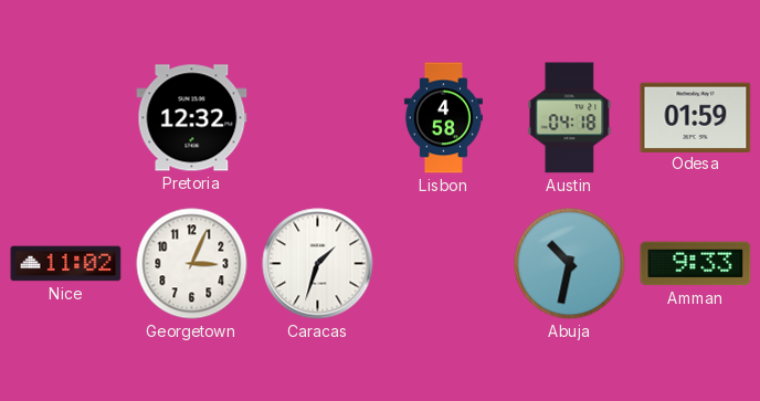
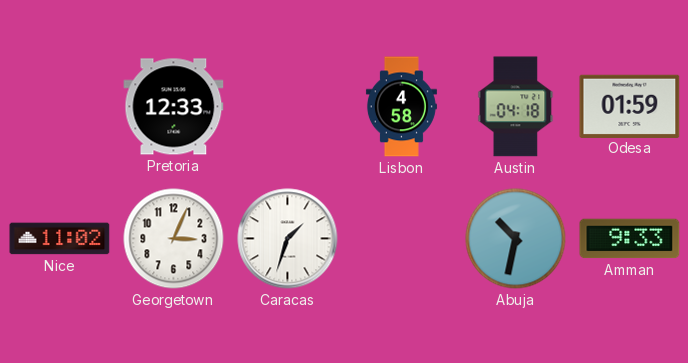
Pretoria: 12:32 -> 12:33 (174, 107)
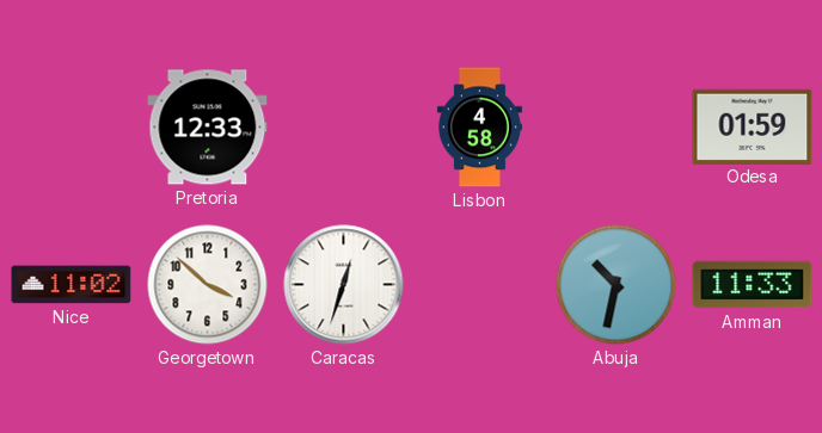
Austin: 04:18 -> none (516, 107)
Georgetown: 3:04 -> 3:52 (208, 285)
Caracas: 1:33 -> 12:33 (344, 285)
Amman: 9:33 -> 11:33 (753, 285)
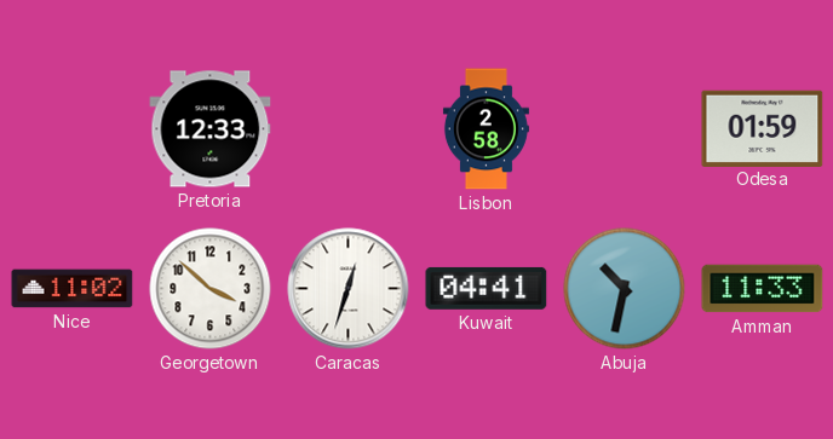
Lisbon: 4:58 -> 2:58 (486, 129)
Kuwait: none -> 04:41 (487, 288)
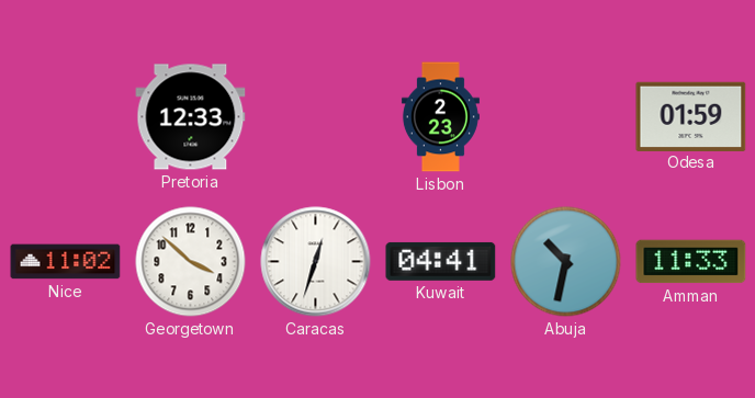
Lisbon: 2:58 -> 2:23 (440, 117)
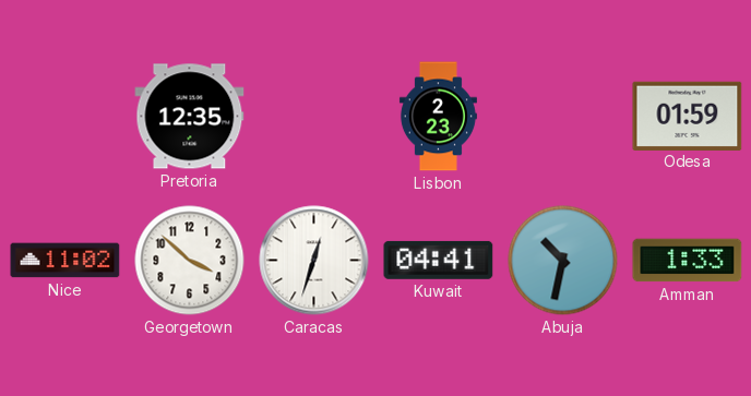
Pretoria: 12:33 -> 12:35 (190, 117)
Amman: 11:33 -> 1:33 (688, 261)
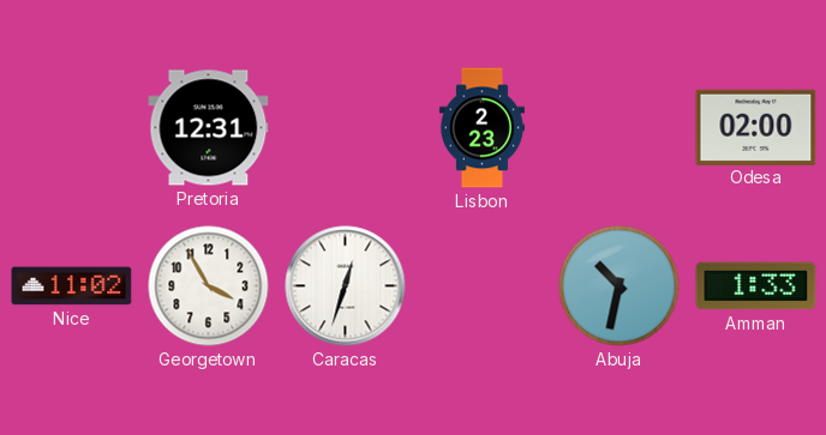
Pretoria: 12:35 -> 12:31 (209, 128)
Odesa: 01:59 -> 02:00 (756, 127)
Georgetown: 3:52 -> 3:55 (209, 286)
Kuwait: 04:41 -> none (439, 260)
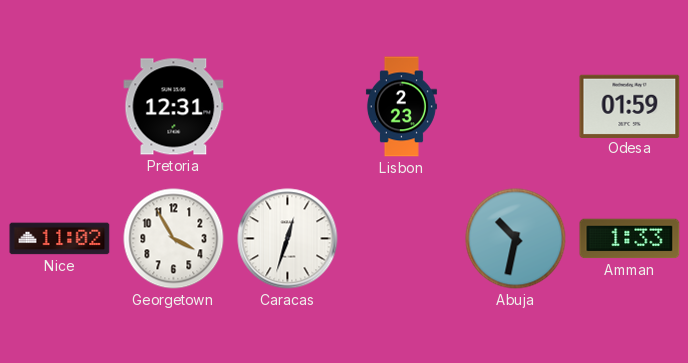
Odesa: 02:00 -> 01:59 (630, 106)
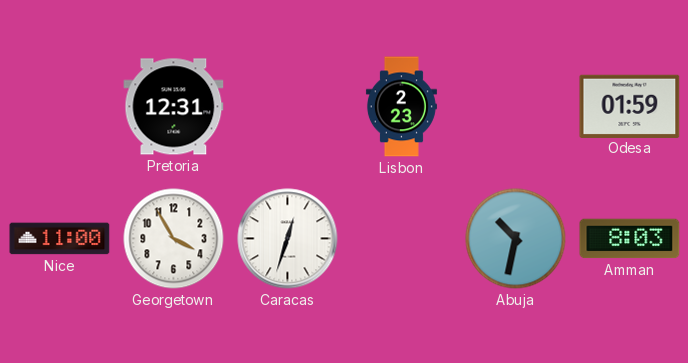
Nice: 11:02 -> 11:00 (60, 239)
Amman: 1:33 -> 8:03 (630, 239)
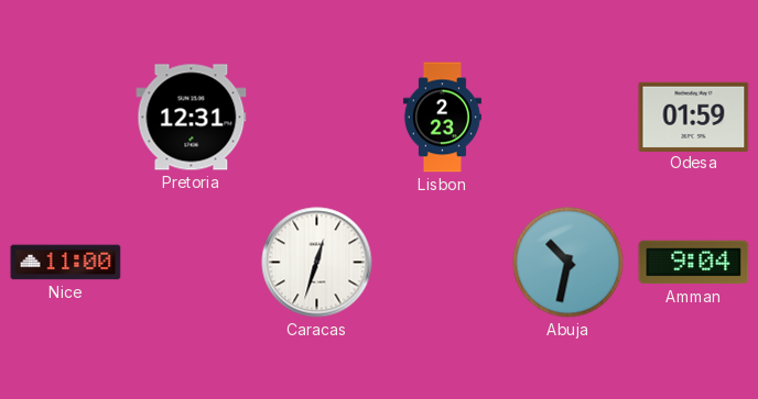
Georgetown: 3:55 -> none (174, 239)
Amman: 8:03 -> 9:04 (694, 263)
